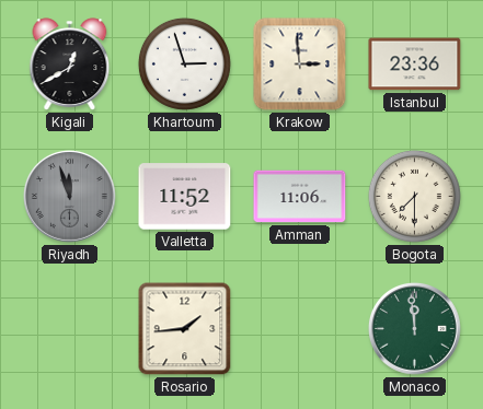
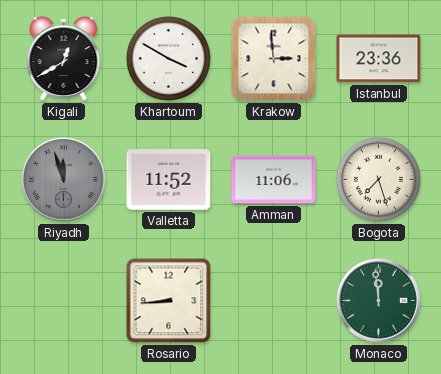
Khartoum: 2:57 -> 3:50 (168, 58)
Bogota: 7:30 -> 7:27 (378, 179)
Rosario: 1:44 -> 8:44 (169, 301)
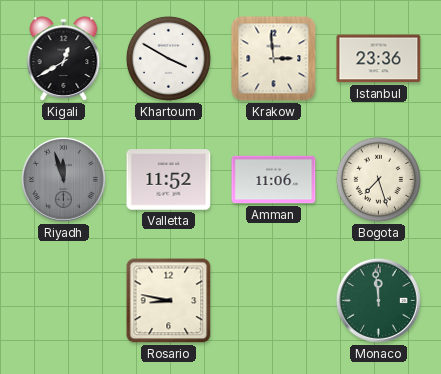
Rosario: 8:44 -> 8:47 (169, 301)
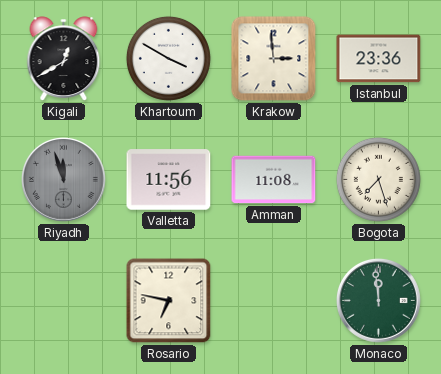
Valletta: 11:52 -> 11:56 (169, 180)
Amman: 11:06 -> 11:08 (274, 180)
Rosario: 8:47 -> 6:47 (169, 301)
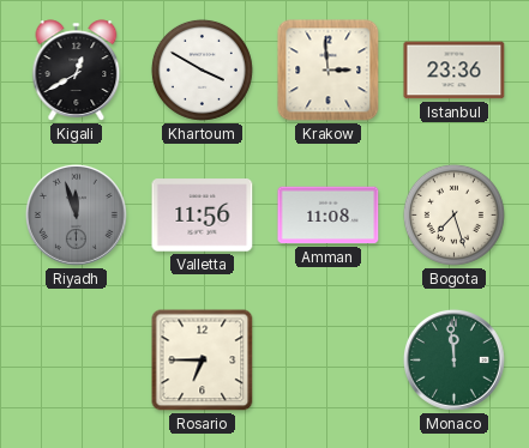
Rosario: 6:47 -> 6:45 (203, 361)
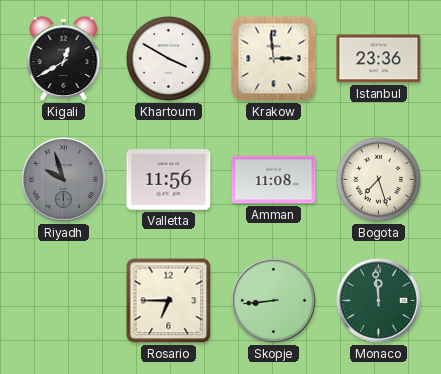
Riyadh: 11:57 -> 9:57 (63, 179)
Skopje: none -> 8:44 (273, 300)
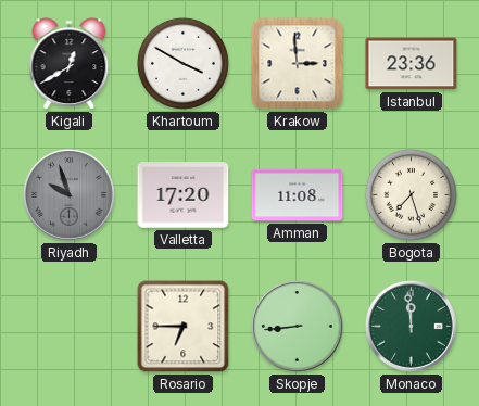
Valletta: 11:56 -> 17:20 (184, 195)
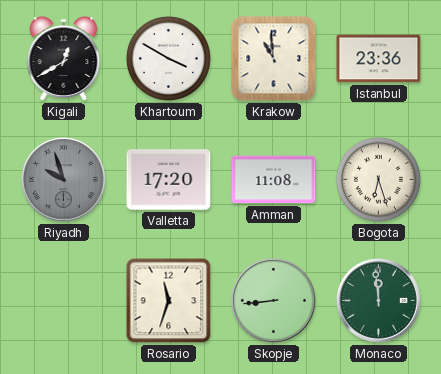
Krakow: 2:59 -> 10:59 (274, 59)
Bogota: 7:27 -> 6:27 (378, 179)
Rosario: 6:45 -> 11:33 (169, 301)
